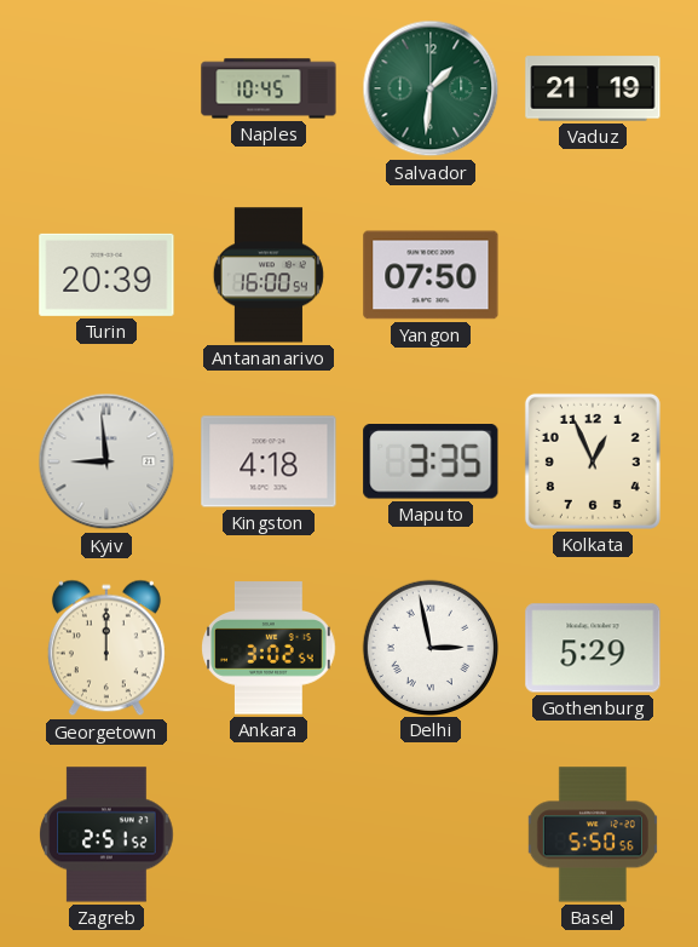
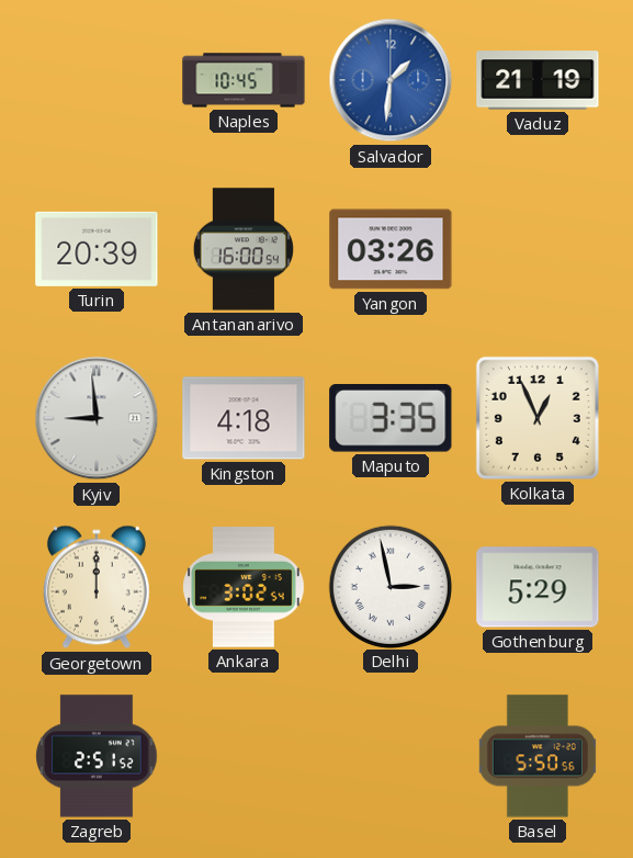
Salvador dial: green -> blue (391, 80)
Yangon: 07:50 -> 03:26 (391, 249)
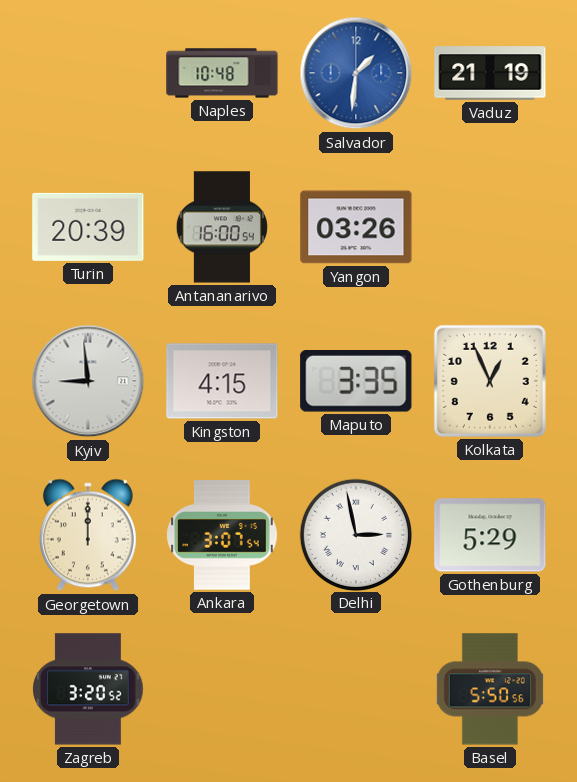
Naples: 10:45 -> 10:48 (222, 73)
Kingston: 4:18 -> 4:15 (222, 381)
Ankara: 3:02 -> 3:07 (222, 535)
Zagreb: 2:51 -> 3:20 (88, 689)
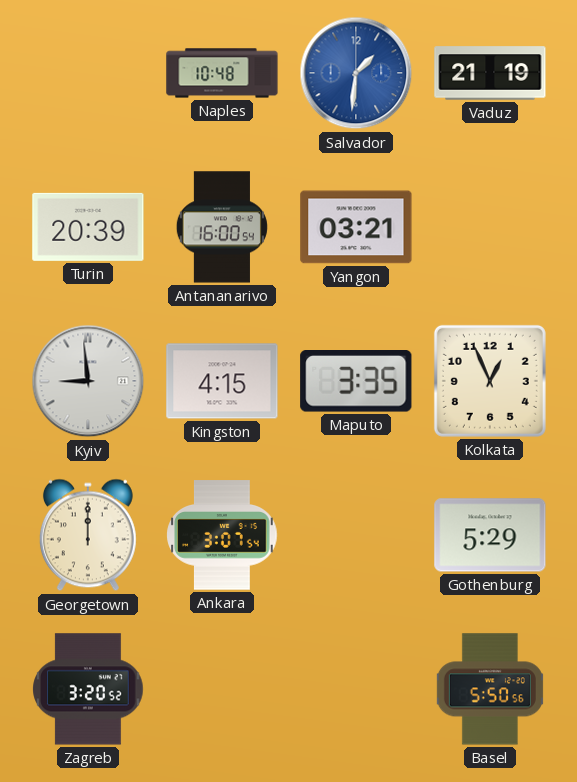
Yangon: 03:26 -> 03:21 (356, 227)
Delhi: 2:58 -> none (355, 534)
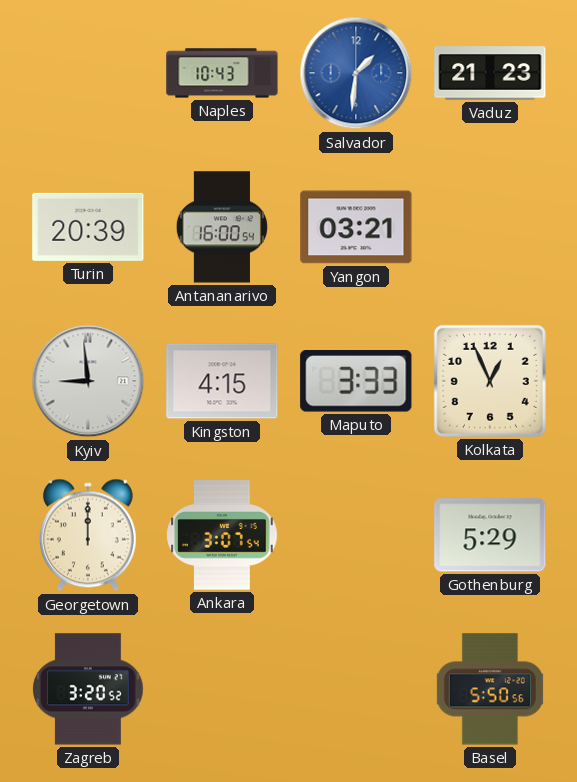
Naples: 10:48 -> 10:43 (222, 73)
Vaduz: 21:19 -> 21:23 (490, 73)
Maputo: 3:35 -> 3:33 (356, 382)
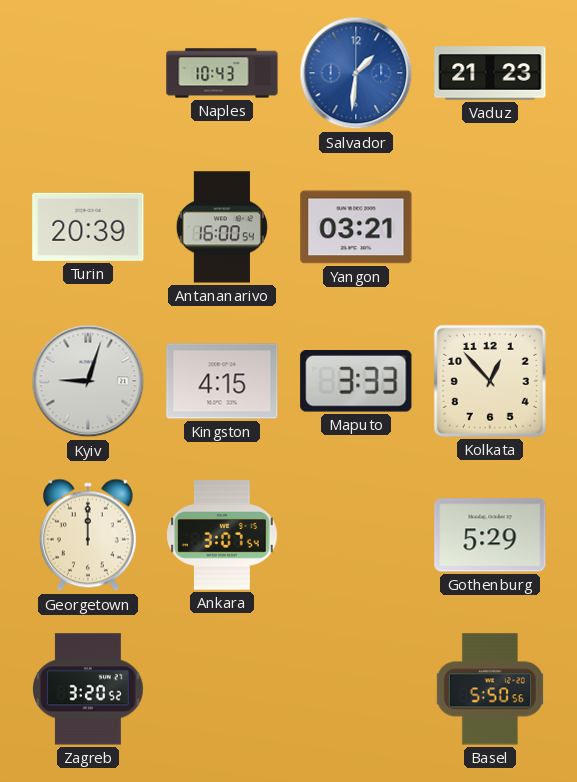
Kyiv: 8:59 -> 9:03 (88, 381)
Kolkata: 12:56 -> 12:53 (490, 381)
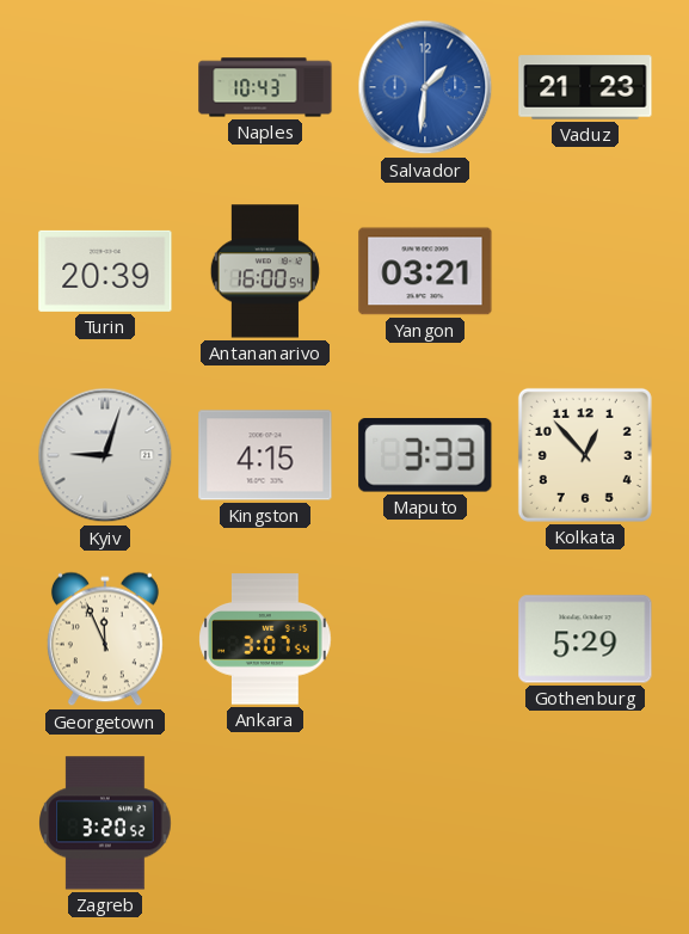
Georgetown: 12:00 -> 11:56 (105, 639)
Basel: 5:50 -> none (490, 689)
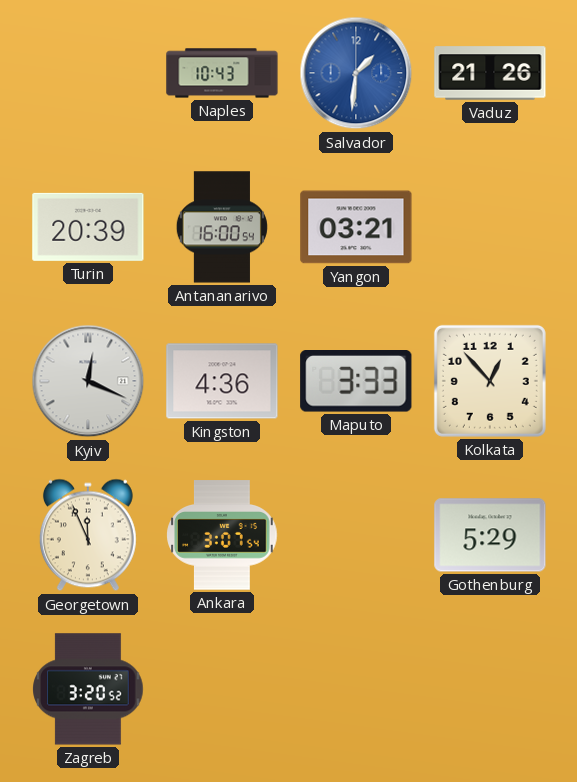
Vaduz: 21:23 -> 21:26 (490, 73)
Kyiv: 9:03 -> 12:19 (88, 381)
Kingston: 4:15 -> 4:36 (222, 381)
